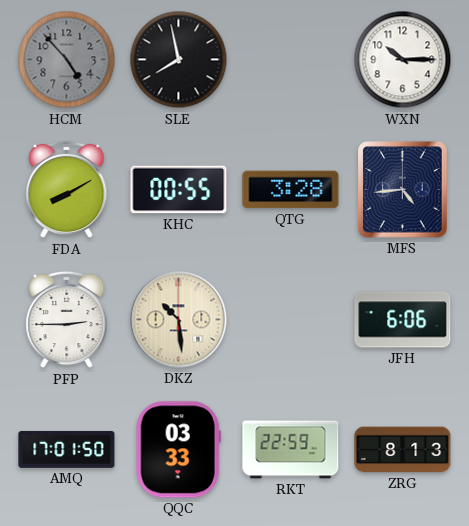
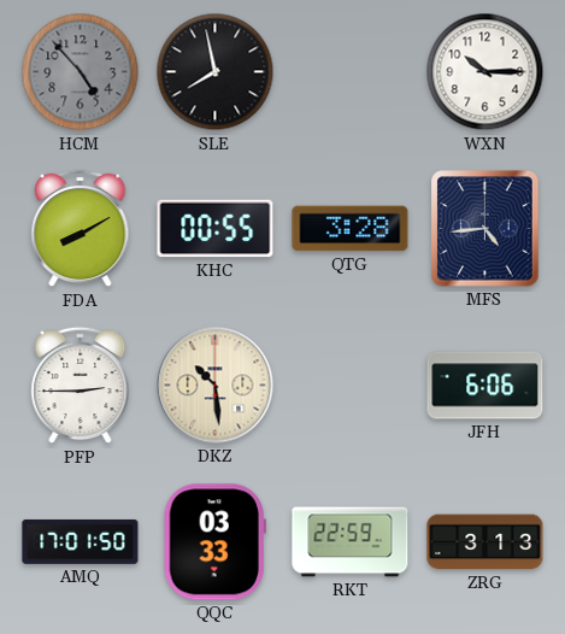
ZRG: 8:13 -> 3:13 (485, 542)
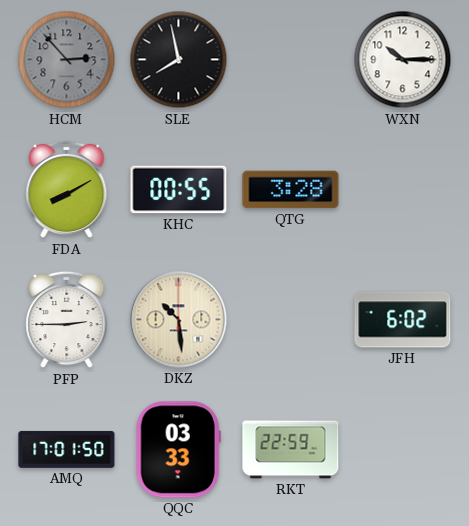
HCM: 4:53 -> 2:53 (67, 60)
MFS: 4:44 -> none (485, 229)
JFH: 6:06 -> 6:02 (403, 320)
ZRG: 3:13 -> none (485, 542)
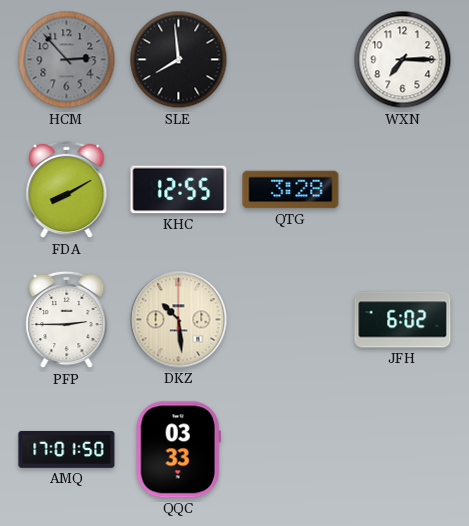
SLE: 7:58 -> 7:59 (179, 60)
WXN: 10:15 -> 7:15 (403, 60)
KHC: 00:55 -> 12:55 (179, 190)
RKT: 22:59 -> none (291, 450)
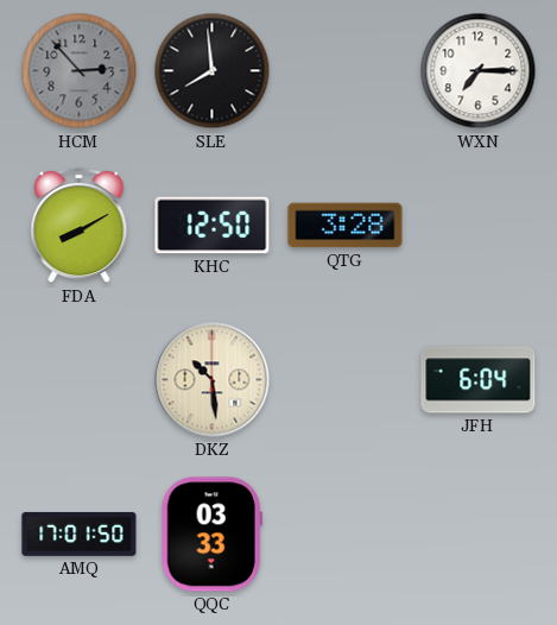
KHC: 12:55 -> 12:50 (213, 226)
PFP: 2:45 -> none (67, 320)
JFH: 6:02 -> 6:04 (479, 380)
